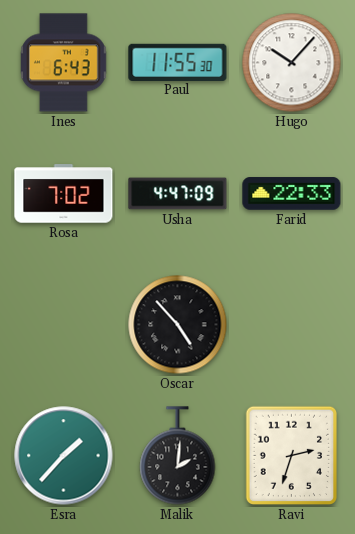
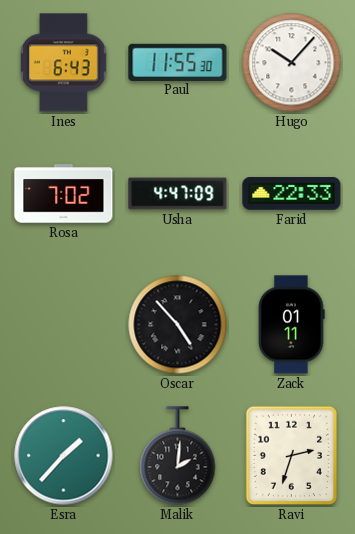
Zack: none -> 01:11 (292, 325)
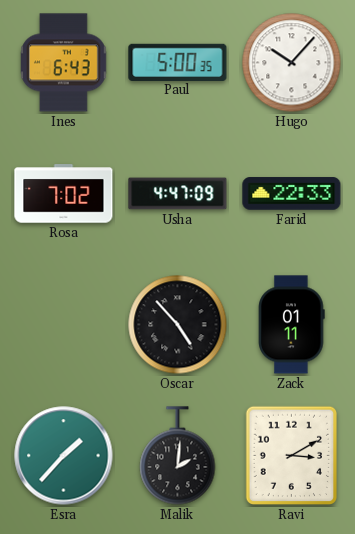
Paul: 11:55 -> 5:00 (178, 62)
Ravi: 2:33 -> 3:10 (291, 456)
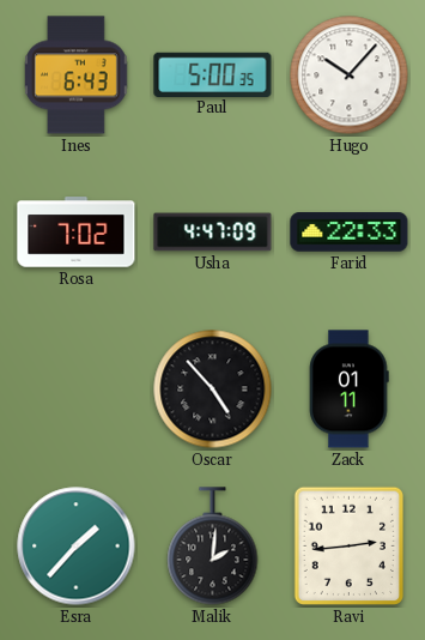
Ravi: 3:10 -> 2:44 (348, 547)
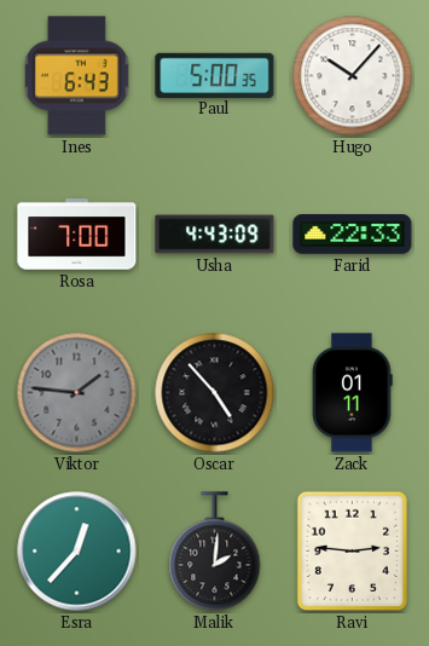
Rosa: 7:02 -> 7:00 (77, 235)
Usha: 4:47 -> 4:43 (215, 235)
Viktor: none -> 1:46 (77, 393)
Esra: 1:37 -> 12:37 (77, 552)
Ravi: 2:44 -> 2:46 (352, 552)
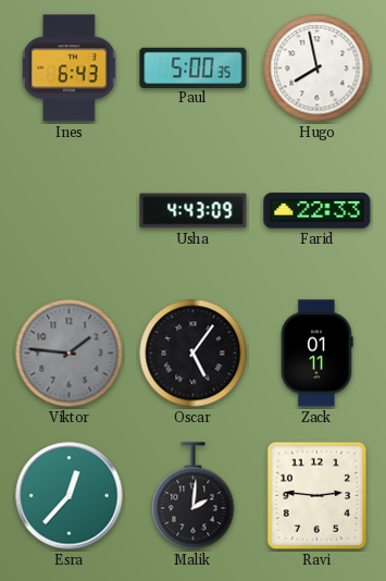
Hugo: 10:07 -> 7:58 (317, 69)
Rosa: 7:00 -> none (77, 235)
Oscar: 4:53 -> 5:06 (194, 354)
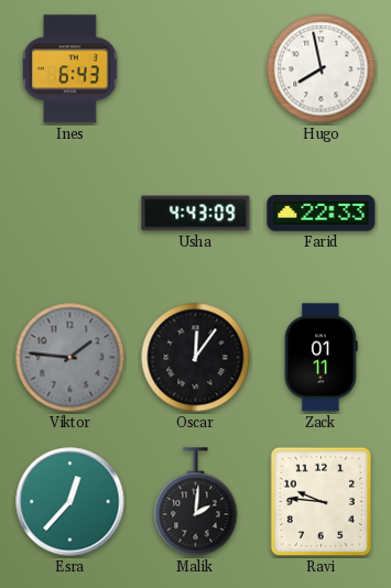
Paul: 5:00 -> none (194, 67)
Oscar: 5:06 -> 12:06 (196, 358)
Ravi: 2:46 -> 9:46 (321, 502)
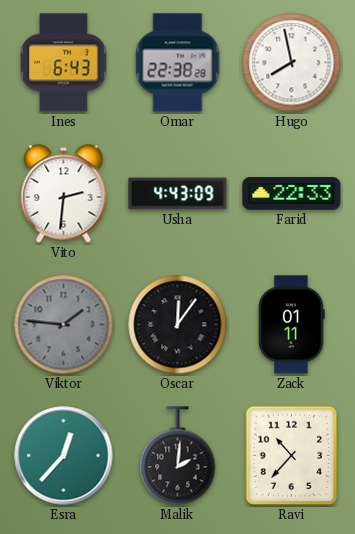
Omar: none -> 22:38 (178, 63)
Vito: none -> 2:31 (64, 194)
Ravi: 9:46 -> 10:37 (291, 456)
